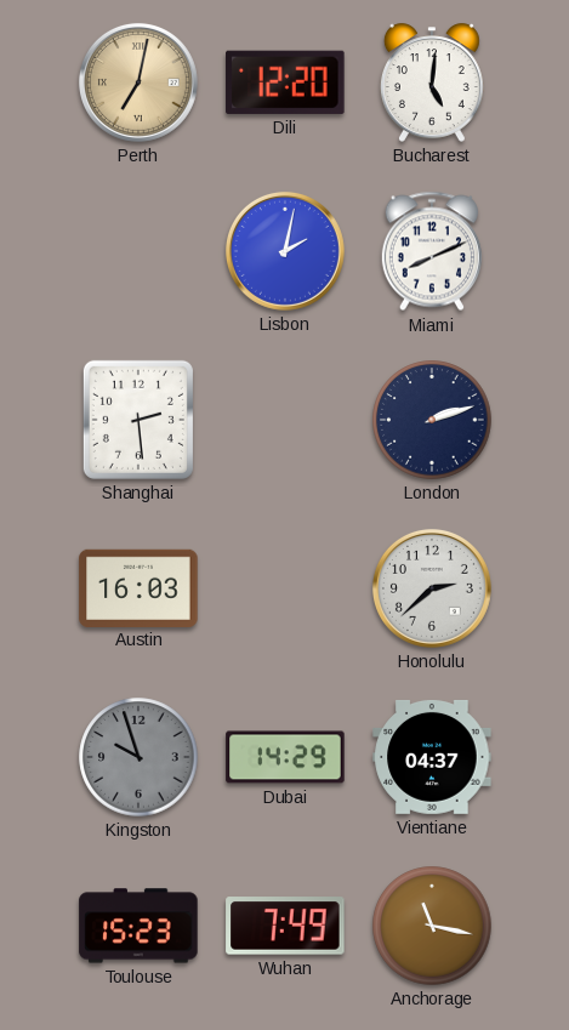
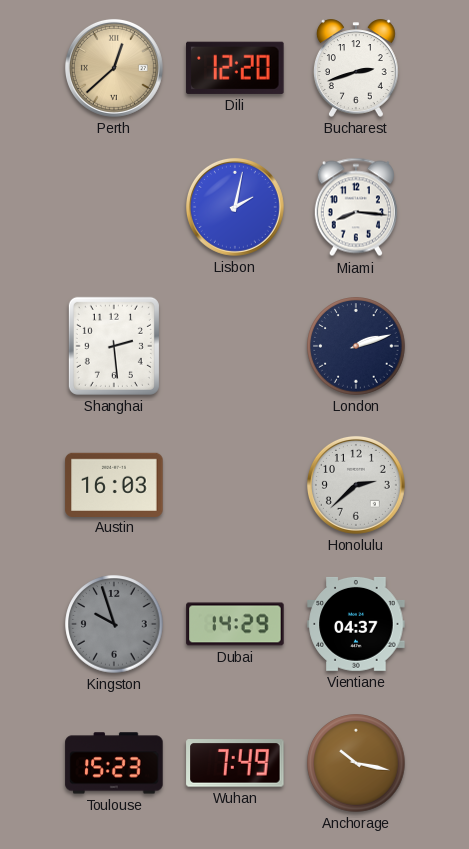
Perth: 7:02 -> 12:38 (114, 68)
Bucharest: 5:01 -> 2:42 (356, 68)
Miami: 8:11 -> 8:16 (356, 207)
Anchorage: 11:17 -> 10:17 (356, 763)
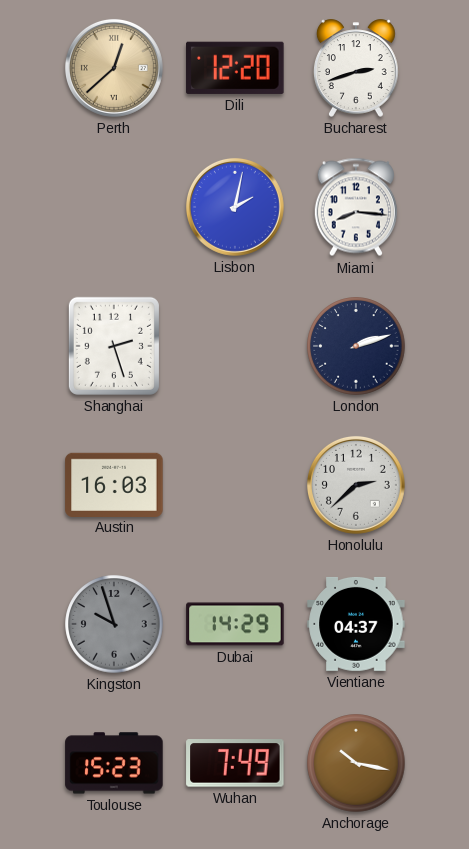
Shanghai: 2:29 -> 2:27 (114, 346)
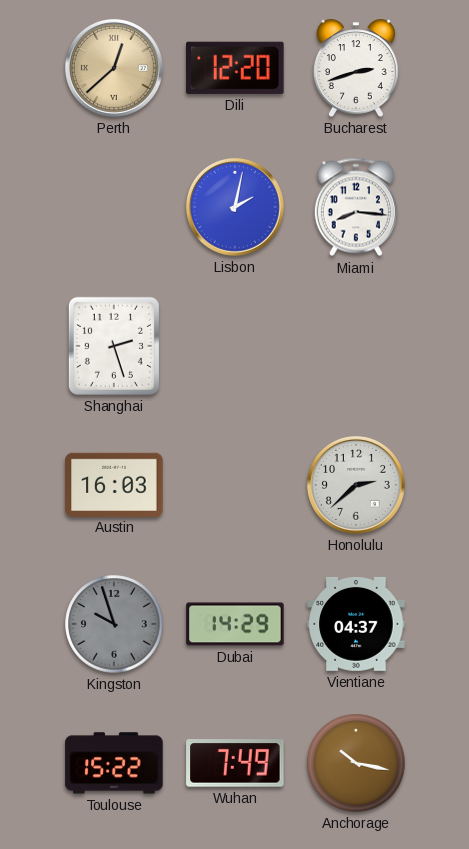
London: 2:12 -> none (356, 346)
Toulouse: 15:23 -> 15:22 (114, 763)
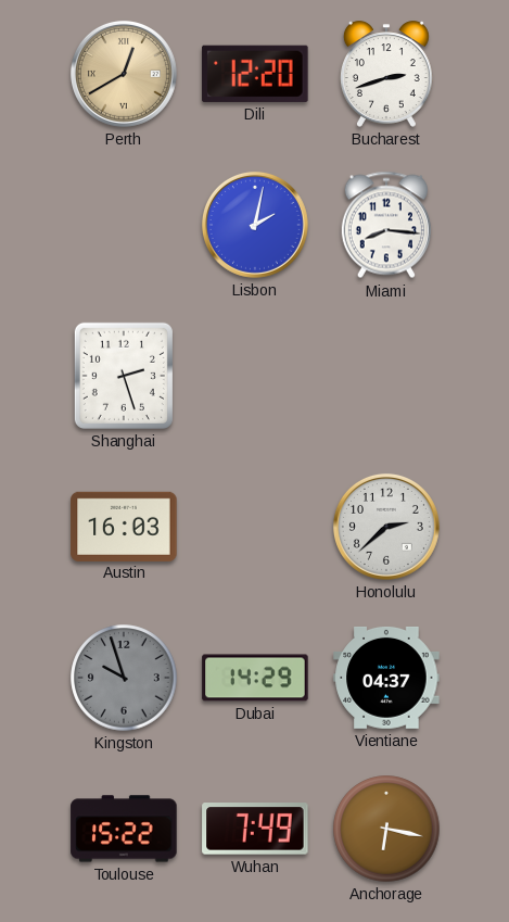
Perth: 12:38 -> 12:40 (124, 74)
Anchorage: 10:17 -> 6:17 (386, 829)
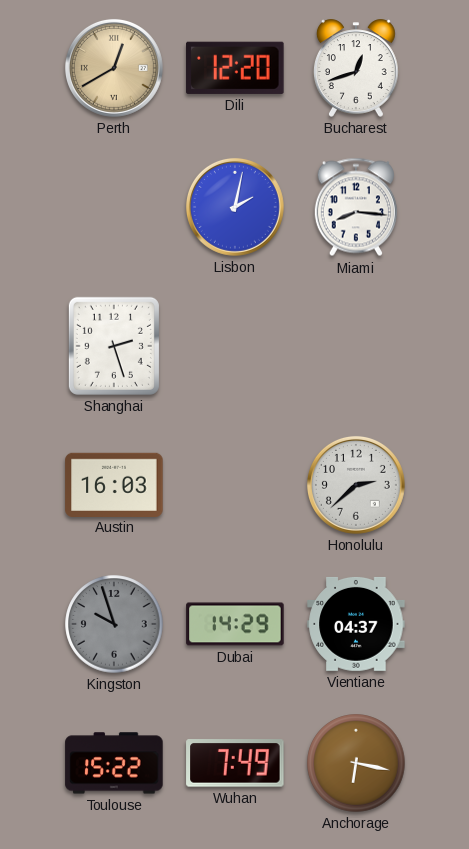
Bucharest: 2:42 -> 12:42 (356, 68)
